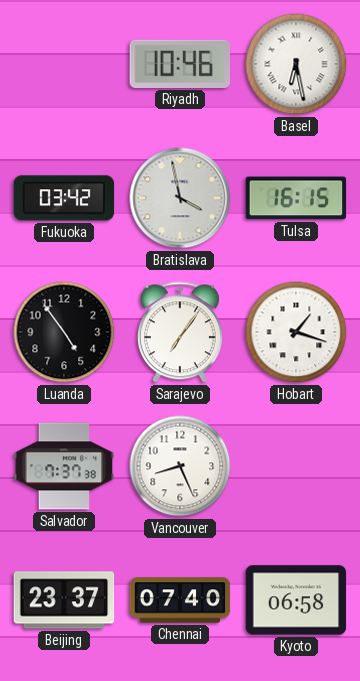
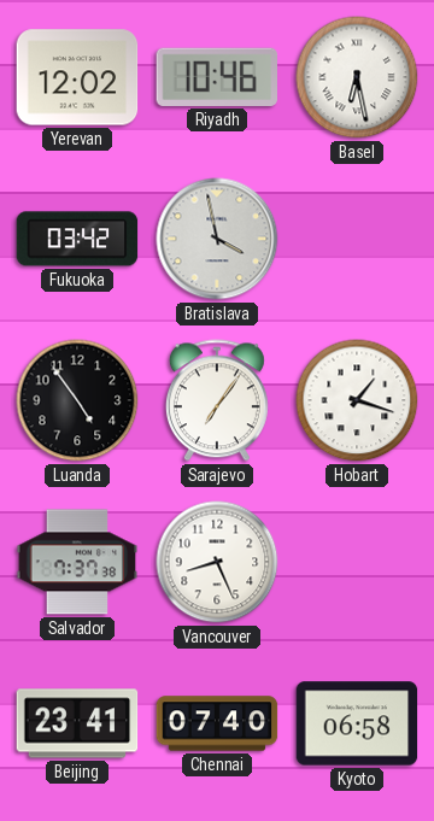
Yerevan: none -> 12:02 (77, 77)
Tulsa: 16:15 -> none (296, 198)
Beijing: 23:37 -> 23:41 (77, 723)
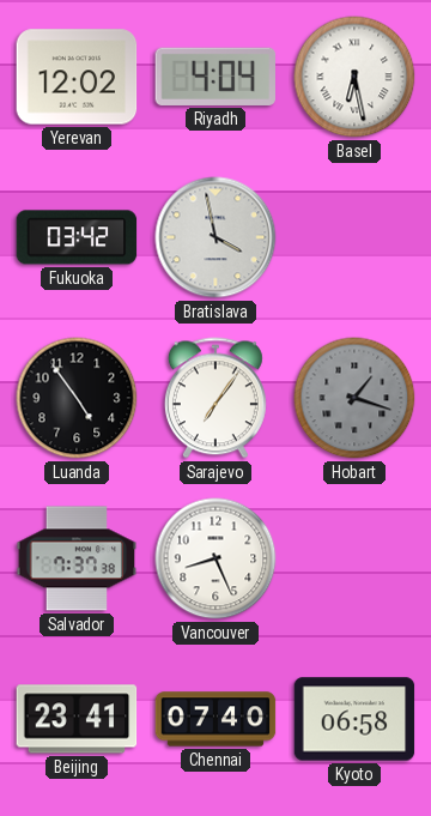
Riyadh: 10:46 -> 4:04 (215, 77)
Hobart dial: white -> grey (354, 398)
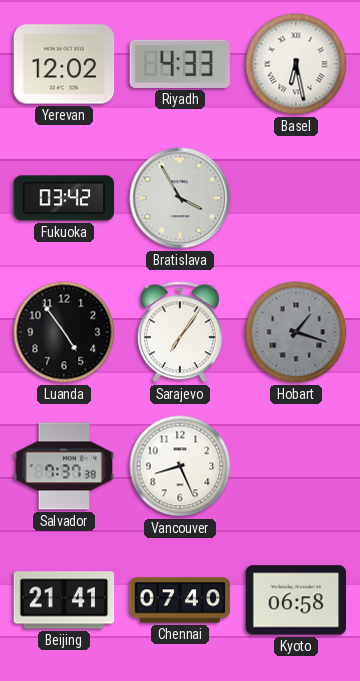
Riyadh: 4:04 -> 4:33 (180, 64)
Bratislava: 3:58 -> 3:55 (180, 198)
Beijing: 23:41 -> 21:41 (64, 600)
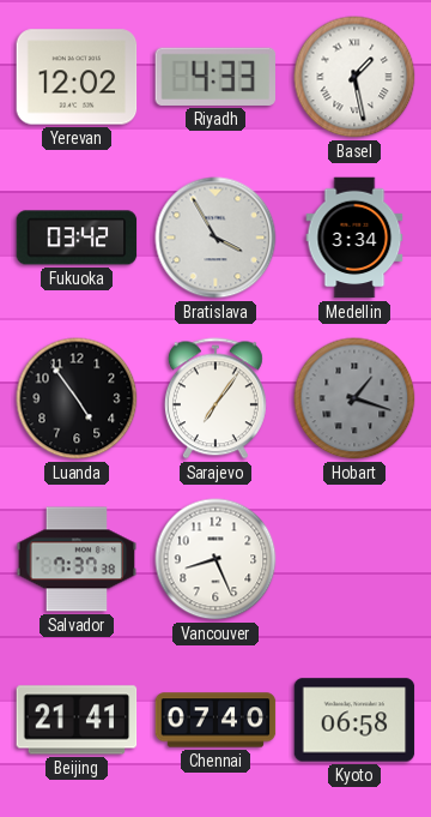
Basel: 6:28 -> 1:28 (354, 77)
Medellin: none -> 3:34 (354, 238)
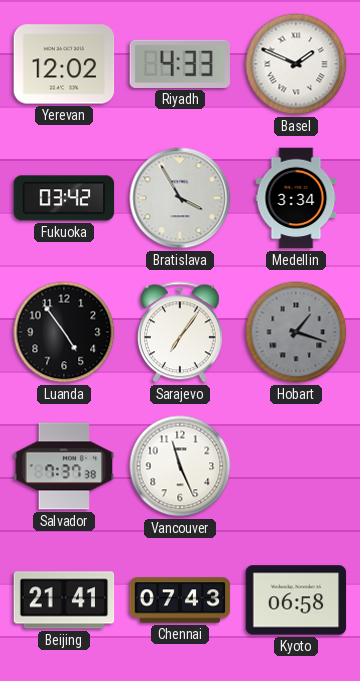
Basel: 1:28 -> 1:49 (296, 64)
Vancouver: 8:26 -> 11:26 (180, 466)
Chennai: 07:40 -> 07:43 (180, 600)
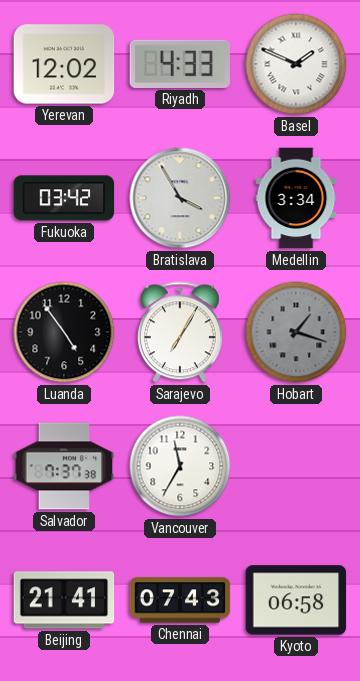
Sarajevo: 7:06 -> 7:05 (180, 332)
Vancouver: 11:26 -> 11:35 (180, 466)
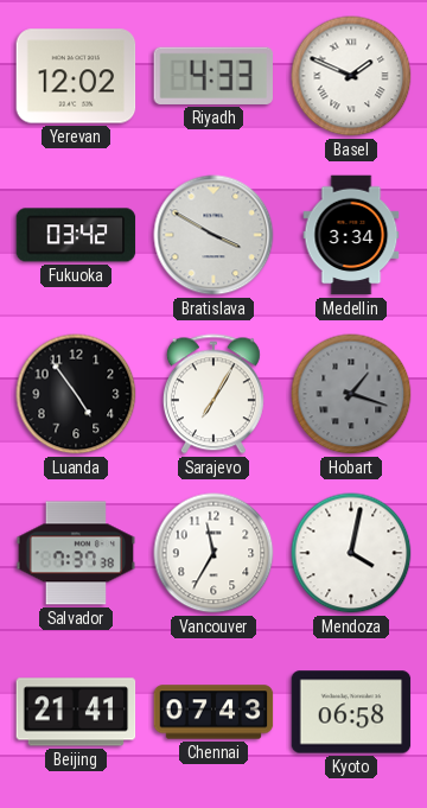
Bratislava: 3:55 -> 3:50 (213, 235)
Mendoza: none -> 4:02 (351, 553)
